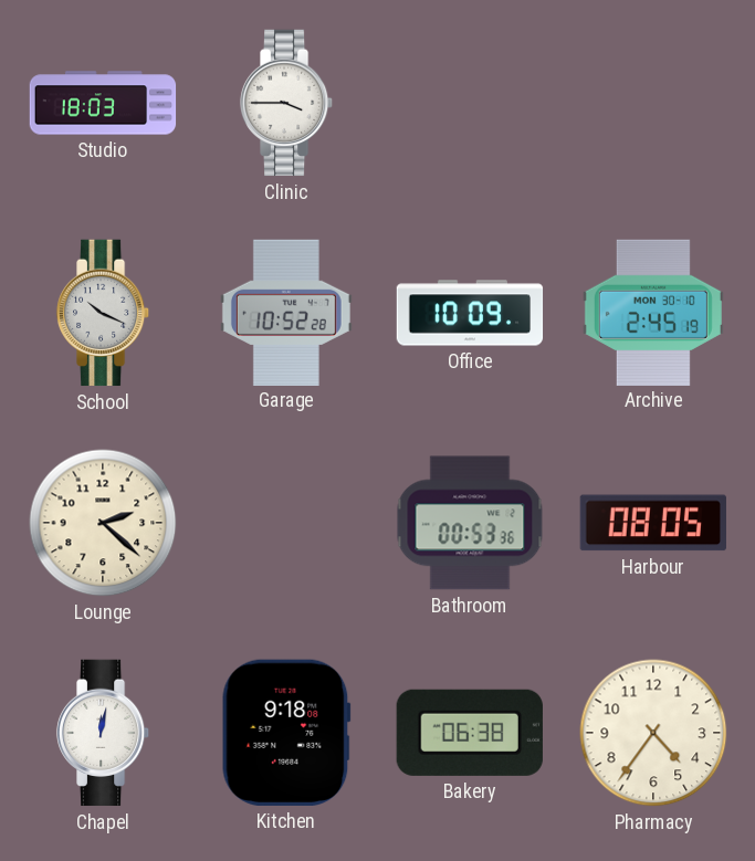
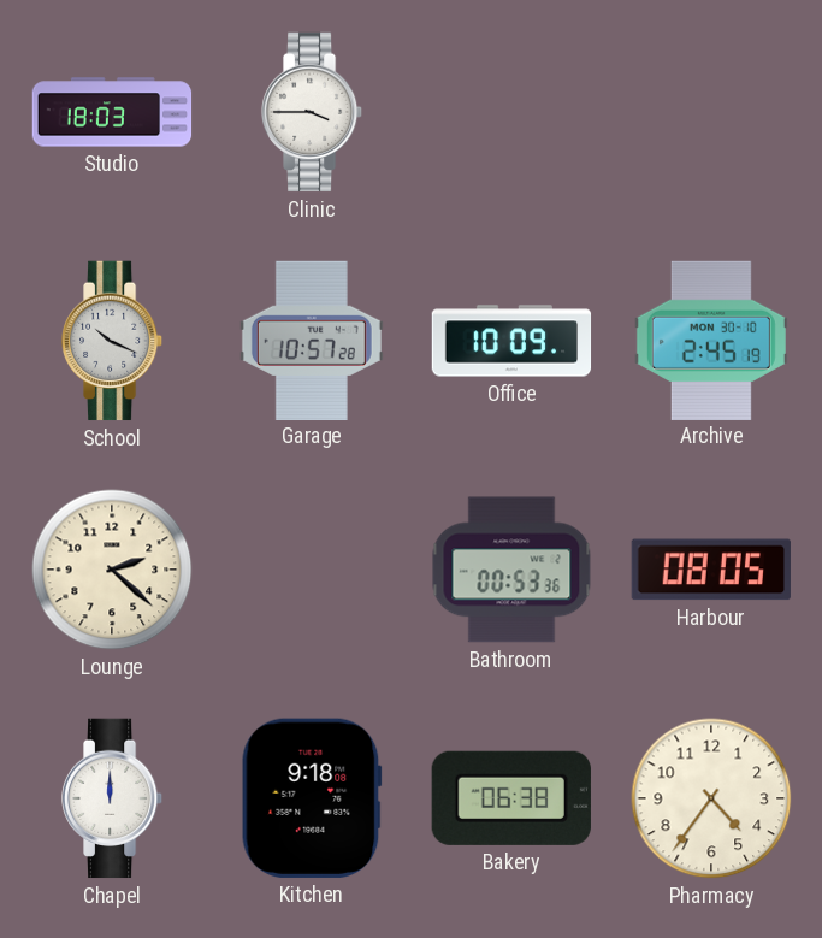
Garage: 10:52 -> 10:57 (312, 340)
Chapel: 12:02 -> 12:00 (112, 798)
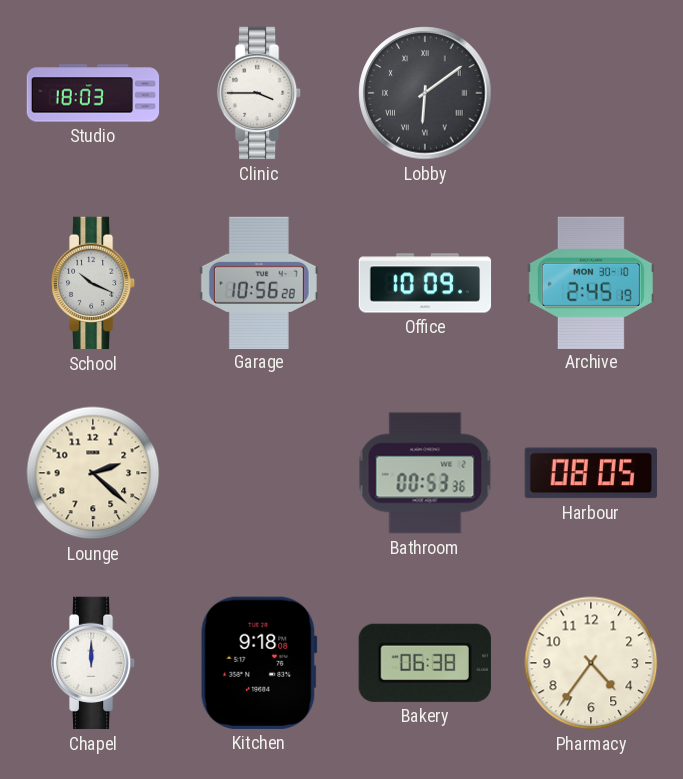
Lobby: none -> 6:09 (425, 93)
Garage: 10:57 -> 10:56 (259, 282)
